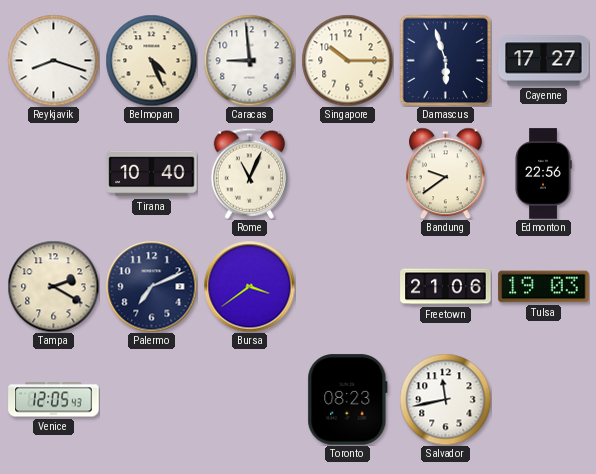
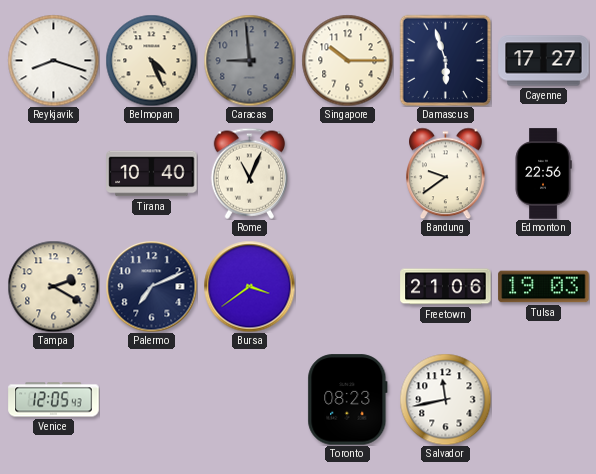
Caracas dial: white -> grey (249, 60)
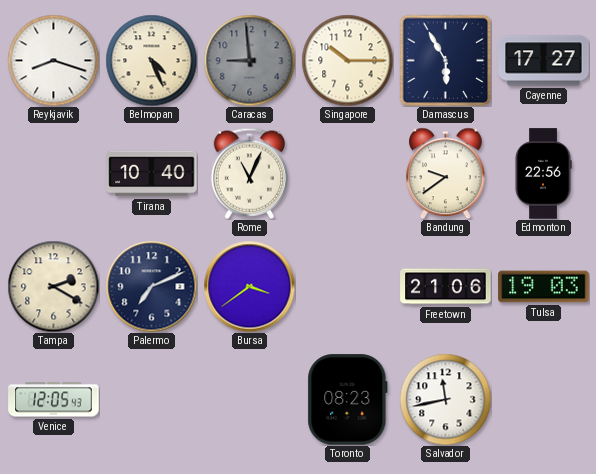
Damascus: 5:57 -> 5:55 (445, 60)
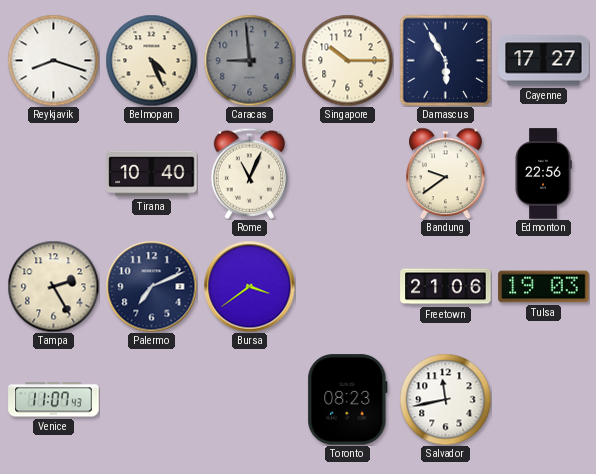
Tampa: 2:20 -> 2:25 (53, 286)
Venice: 12:05 -> 11:07 (54, 400)
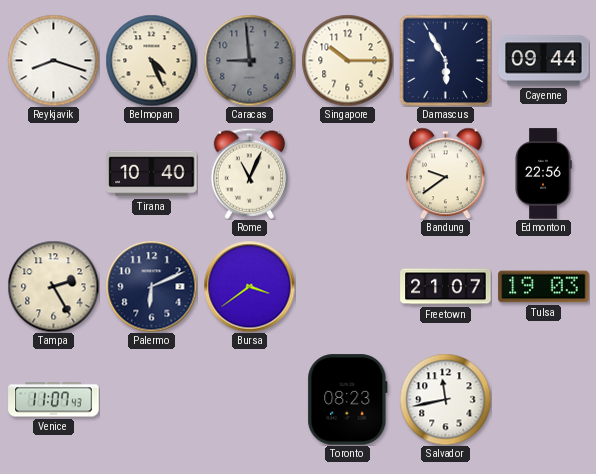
Cayenne: 17:27 -> 09:44 (544, 61)
Palermo: 7:11 -> 6:11 (151, 286)
Freetown: 21:06 -> 21:07 (446, 287)
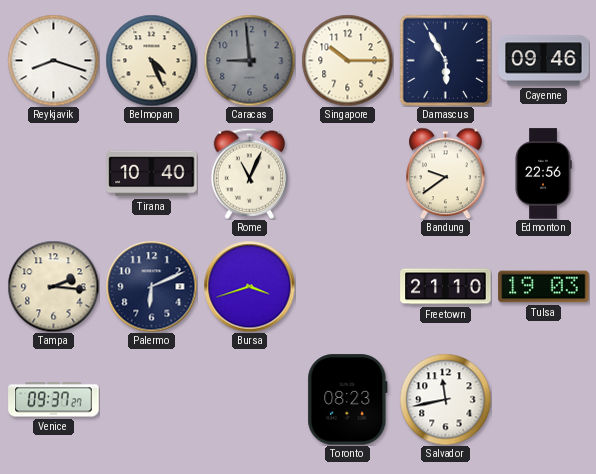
Cayenne: 09:44 -> 09:46 (544, 61)
Tampa: 2:25 -> 2:16 (53, 286)
Bursa: 3:39 -> 3:42 (249, 286)
Freetown: 21:07 -> 21:10 (446, 287)
Venice: 11:07 -> 09:37 (54, 400)
